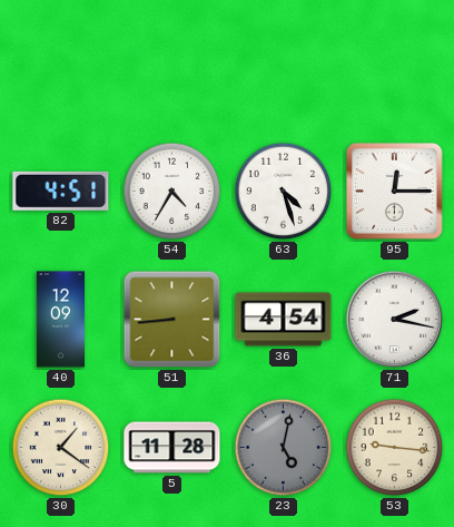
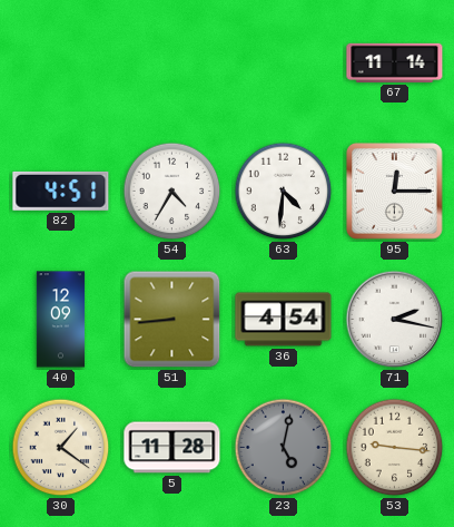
67: none -> 11:14 (395, 62)
63: 4:27 -> 4:31 (284, 192)
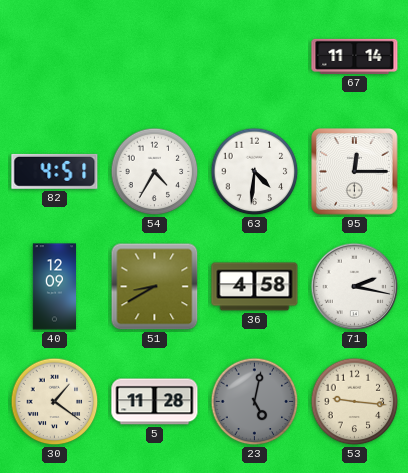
51: 8:44 -> 8:40 (155, 287)
36: 4:54 -> 4:58 (255, 287)
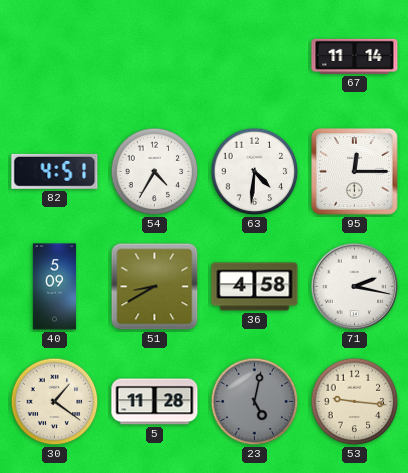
40: 12:09 -> 5:09 (55, 287)
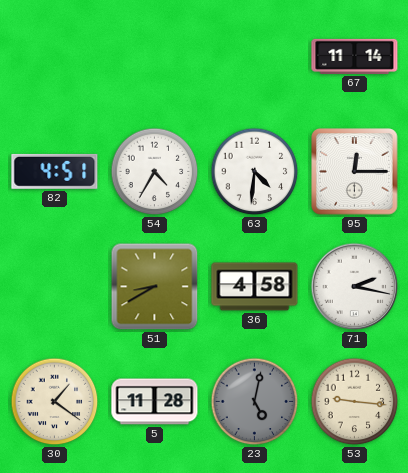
40: 5:09 -> none (55, 287)
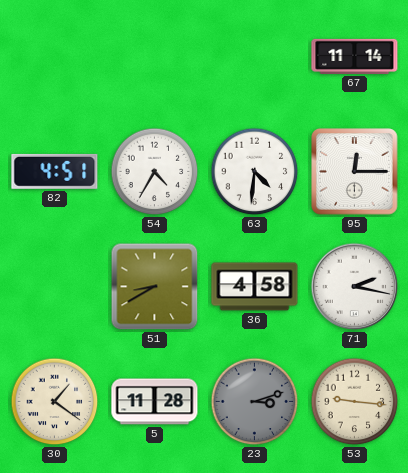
23: 5:02 -> 3:12 (255, 402)
